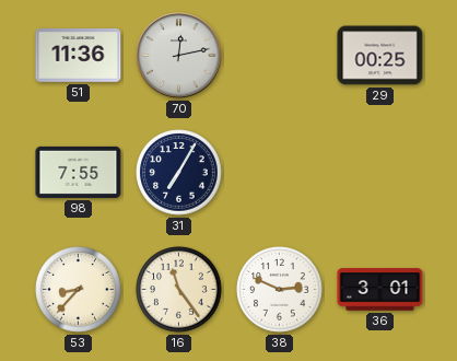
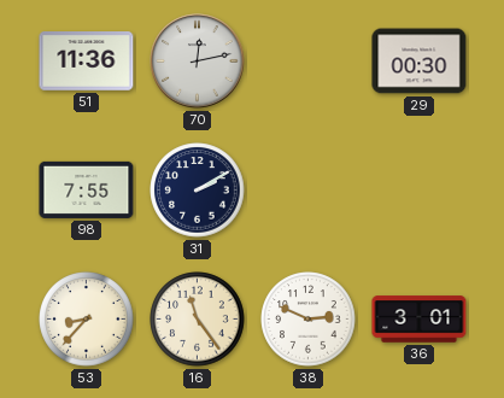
29: 00:25 -> 00:30 (420, 62)
31: 7:05 -> 2:10 (198, 191)
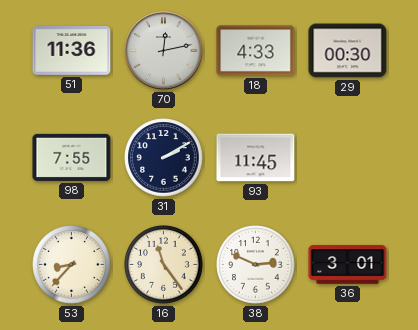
18: none -> 4:33 (256, 51)
93: none -> 11:45 (256, 158)
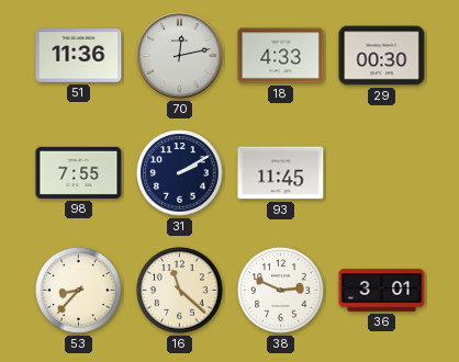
16: 11:24 -> 11:22 (180, 291)
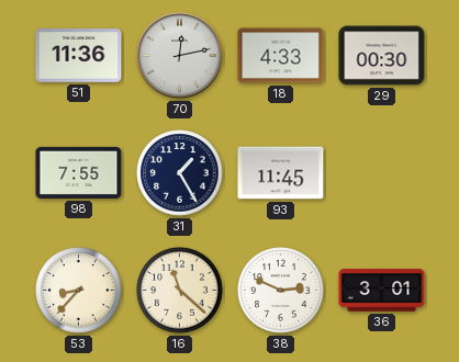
31: 2:10 -> 1:25 (180, 173)
